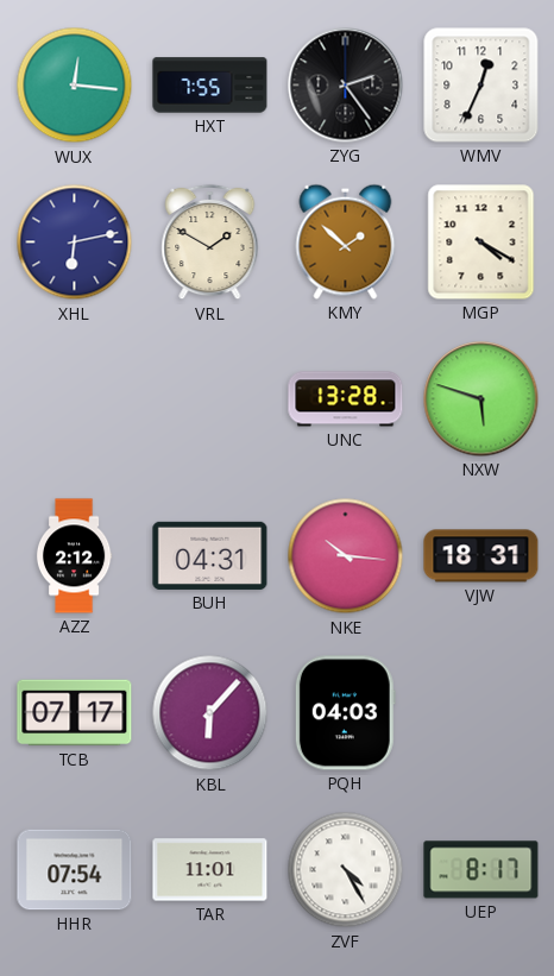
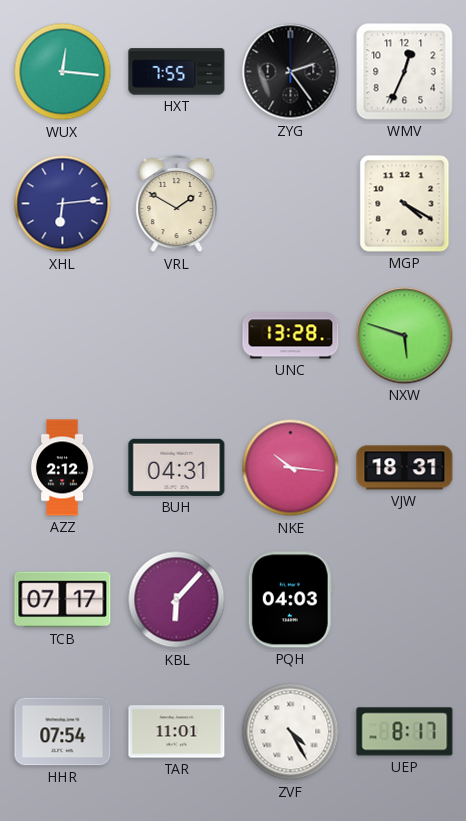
XHL: 6:13 -> 6:14 (63, 204)
KMY: 1:52 -> none (346, 241)
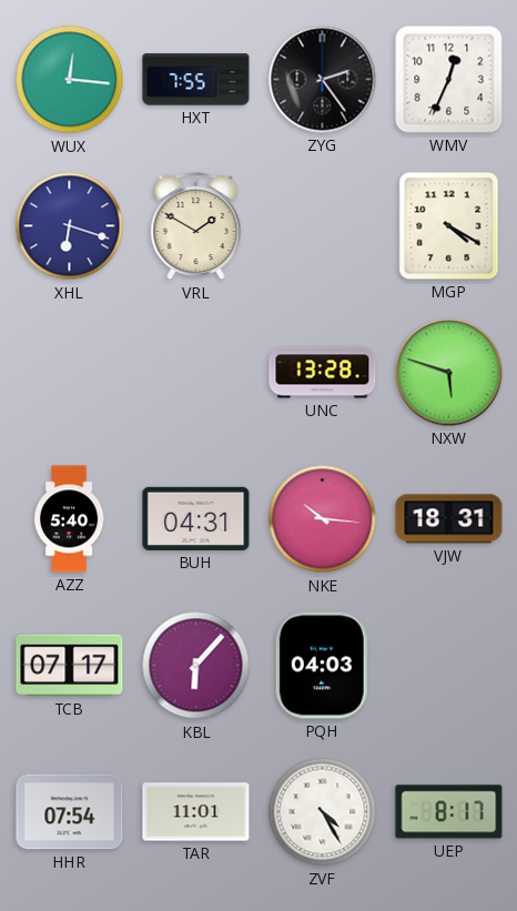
XHL: 6:14 -> 6:18 (70, 226)
AZZ: 2:12 -> 5:40 (69, 519)
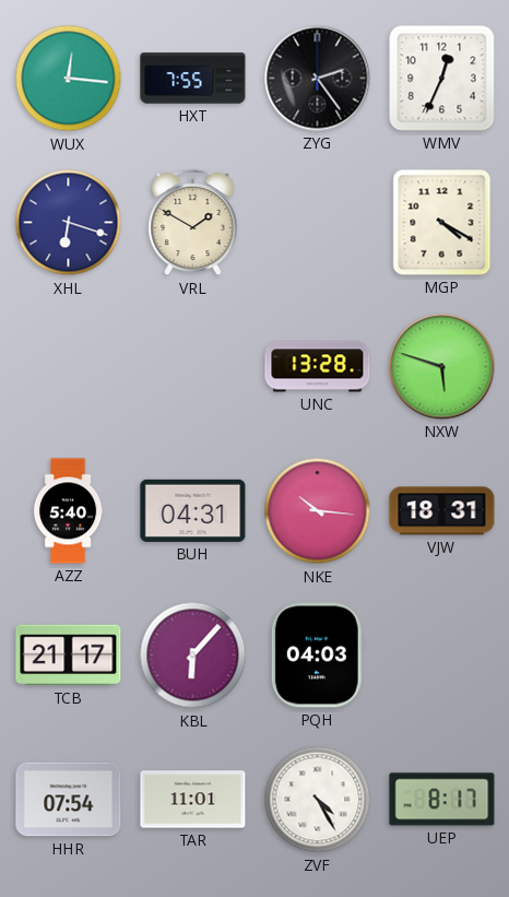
TCB: 07:17 -> 21:17 (69, 656)
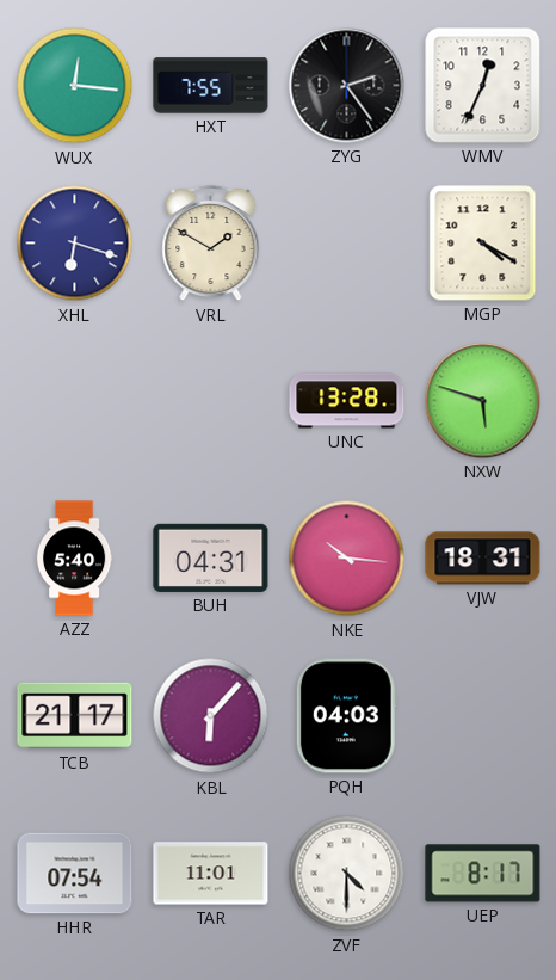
ZVF: 4:25 -> 4:30 (347, 874)
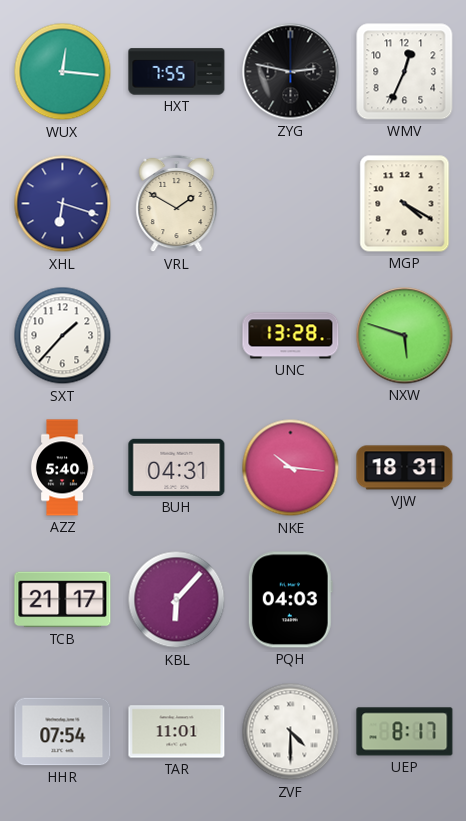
ZYG: 2:24 -> 2:47 (291, 72)
SXT: none -> 1:37 (63, 336)
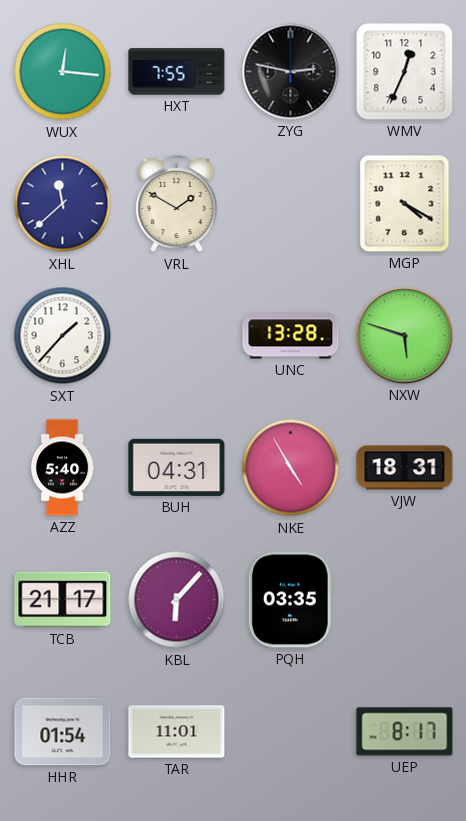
XHL: 6:18 -> 11:38 (63, 204)
NKE: 10:16 -> 4:55 (291, 468)
PQH: 04:03 -> 03:35 (290, 600)
HHR: 07:54 -> 01:54 (63, 732)
ZVF: 4:30 -> none (291, 732)
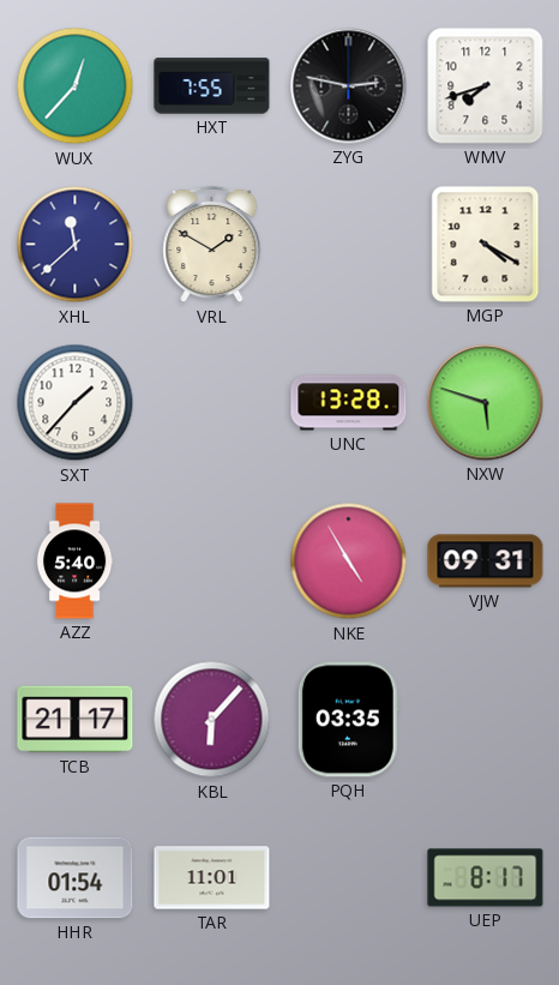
WUX: 12:16 -> 12:37 (76, 86)
WMV: 12:34 -> 7:42 (486, 86)
BUH: 04:31 -> none (177, 467)
VJW: 18:31 -> 09:31 (486, 561)
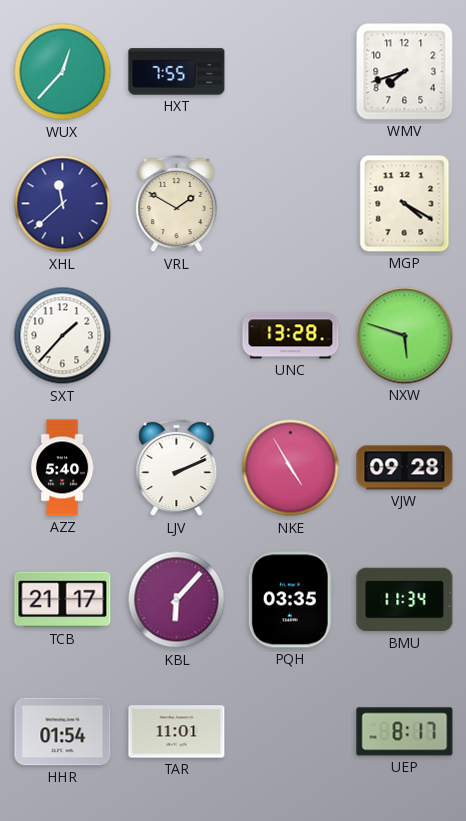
ZYG: 2:47 -> none (349, 86)
LJV: none -> 2:11 (177, 468)
VJW: 09:31 -> 09:28 (405, 468)
BMU: none -> 11:34 (405, 600)
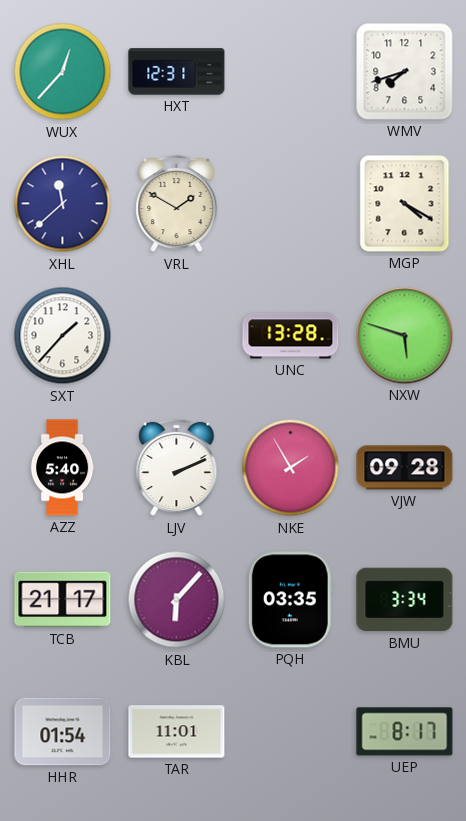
HXT: 7:55 -> 12:31 (177, 72)
NKE: 4:55 -> 1:55 (291, 468)
BMU: 11:34 -> 3:34 (405, 600)
